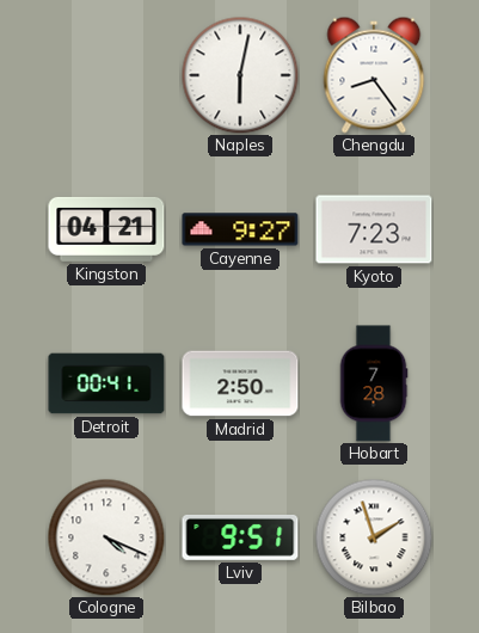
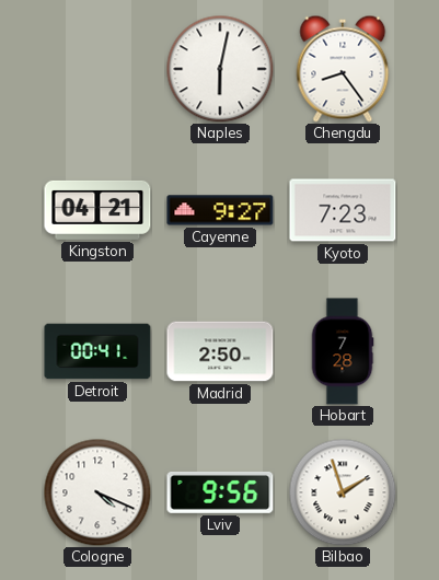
Lviv: 9:51 -> 9:56 (220, 492)
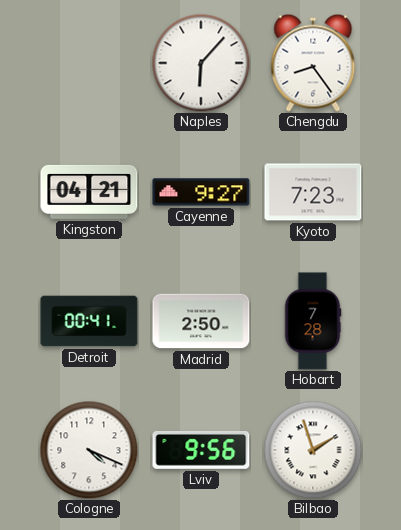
Naples: 6:02 -> 6:07 (201, 63)
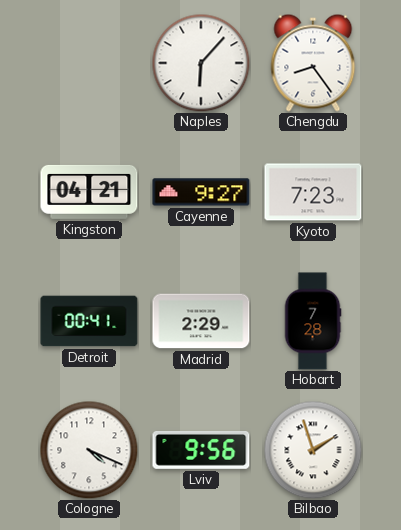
Madrid: 2:50 -> 2:29 (201, 321)
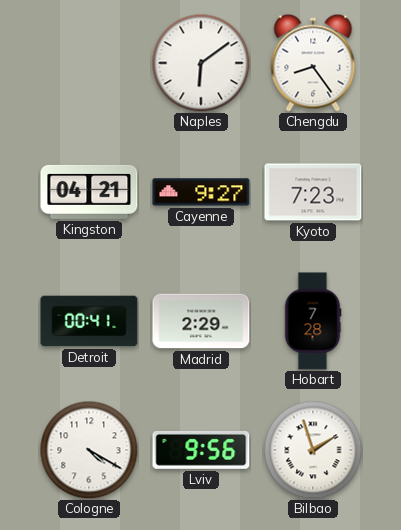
Naples: 6:07 -> 6:09 (201, 63)
Cologne: 4:19 -> 4:20 (89, 450)
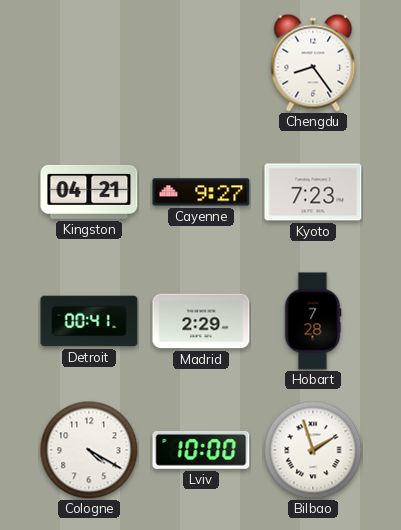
Naples: 6:09 -> none (201, 63)
Lviv: 9:56 -> 10:00 (201, 450)
